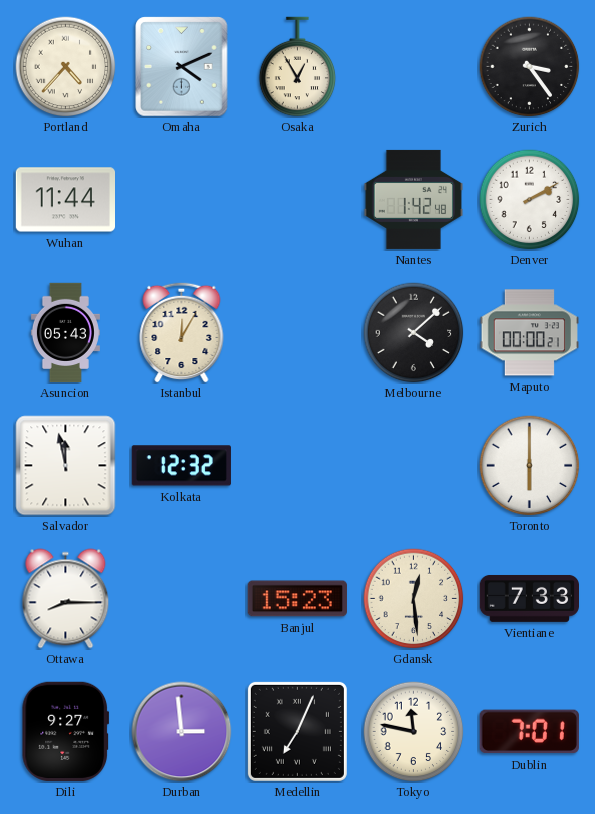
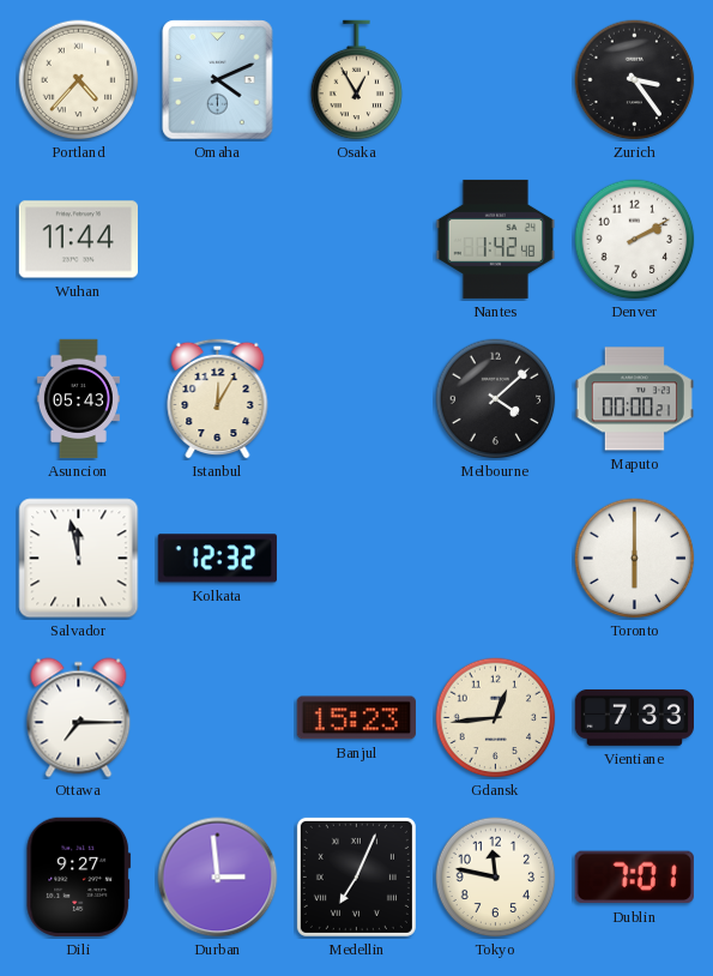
Ottawa: 8:15 -> 7:15 (79, 718)
Gdansk: 12:29 -> 12:44 (496, 718)
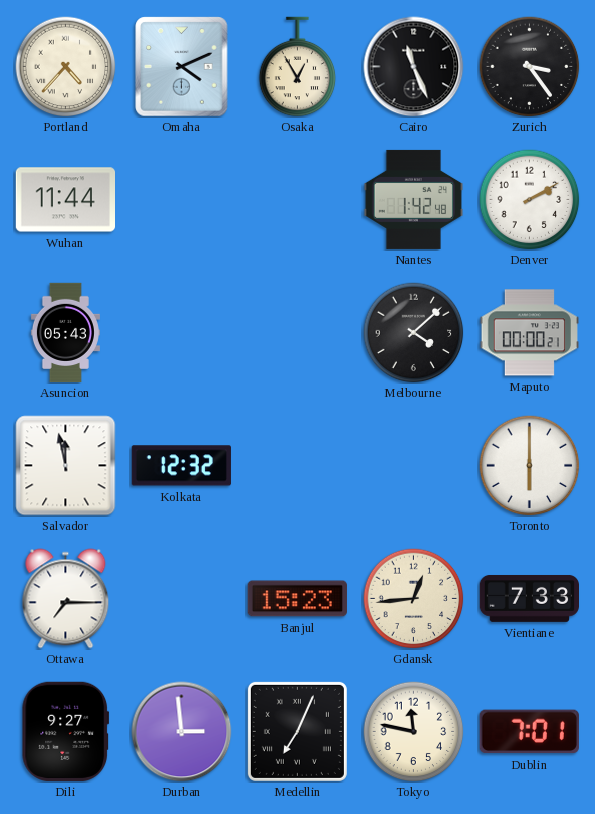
Cairo: none -> 11:26 (414, 67)
Istanbul: 12:05 -> none (218, 398)
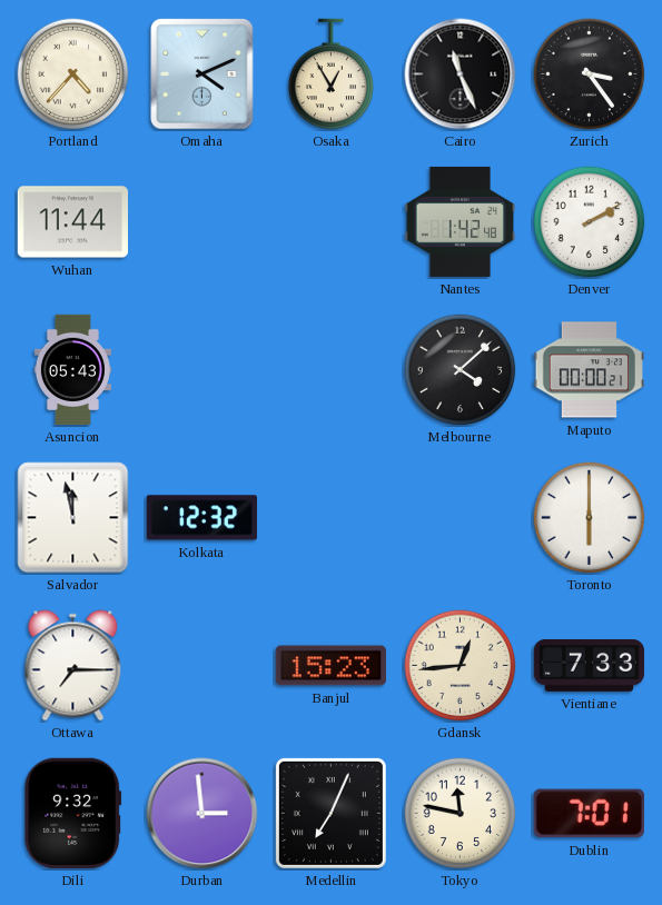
Dili: 9:27 -> 9:32 (73, 813)
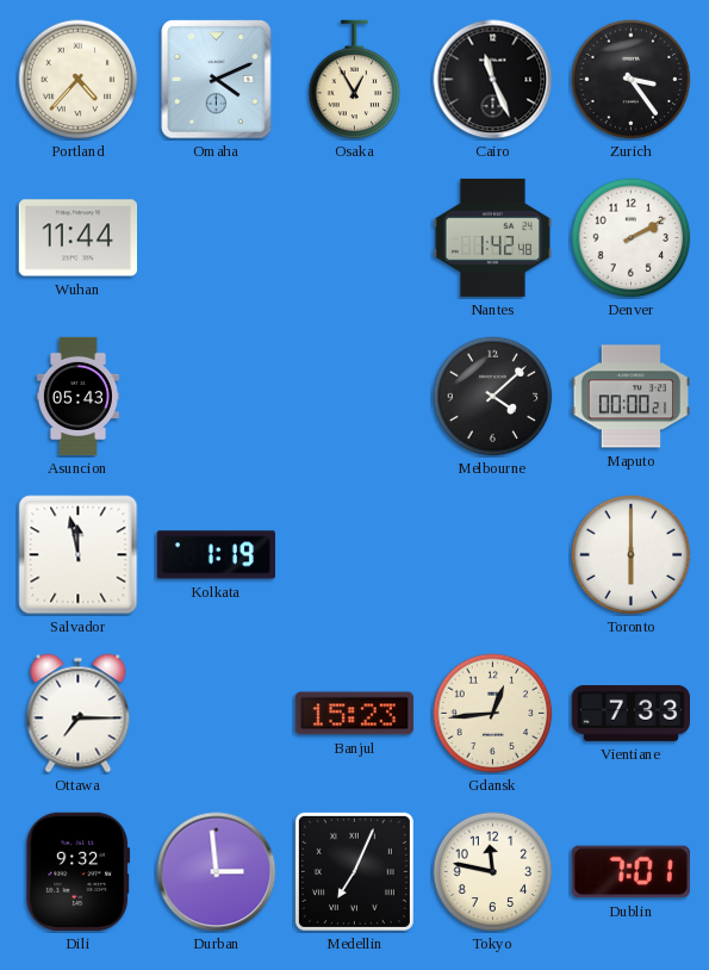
Kolkata: 12:32 -> 1:19 (216, 555)
